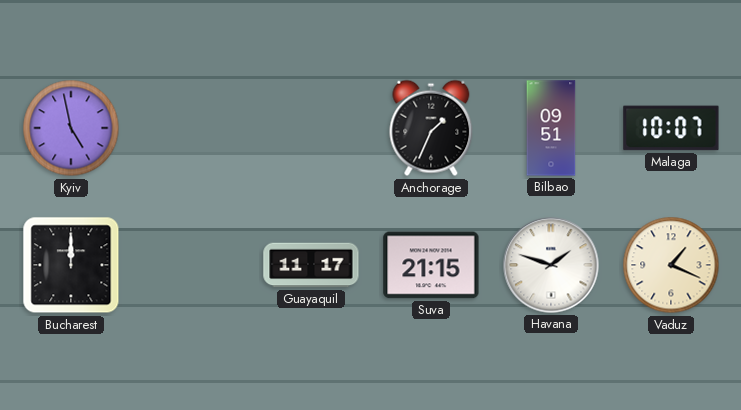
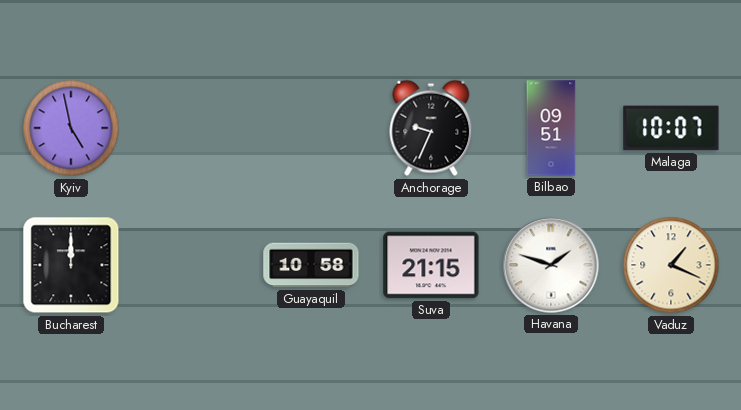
Anchorage: 1:34 -> 9:34 (431, 128)
Guayaquil: 11:17 -> 10:58 (311, 265)
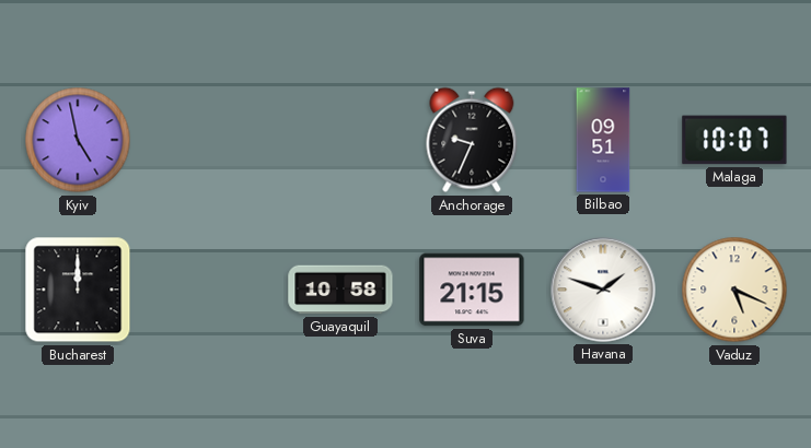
Vaduz: 1:19 -> 5:19 (734, 290)
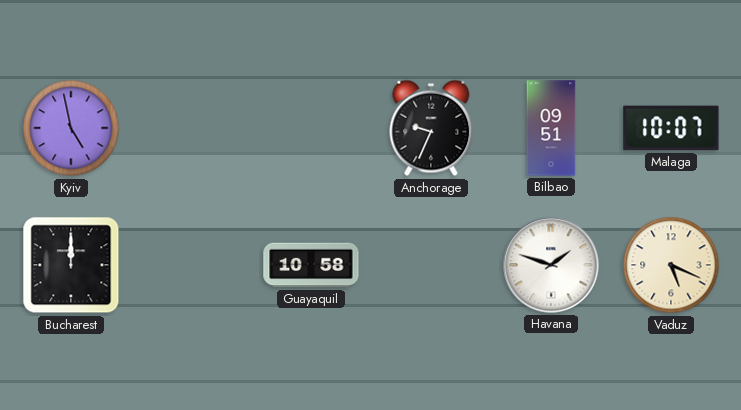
Suva: 21:15 -> none (472, 290)
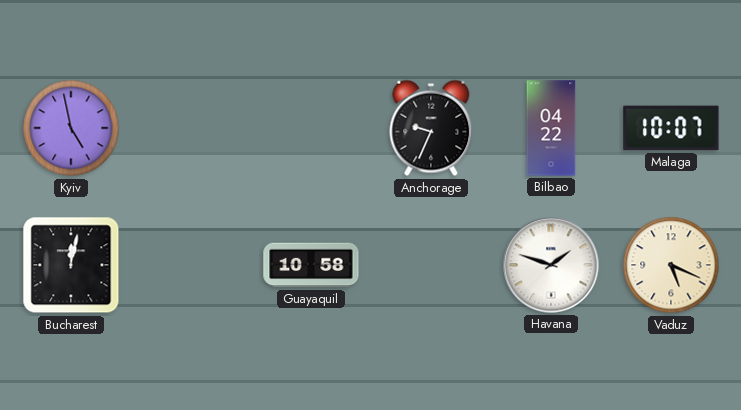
Bilbao: 09:51 -> 04:22 (551, 128)
Bucharest: 12:00 -> 12:02 (71, 265)
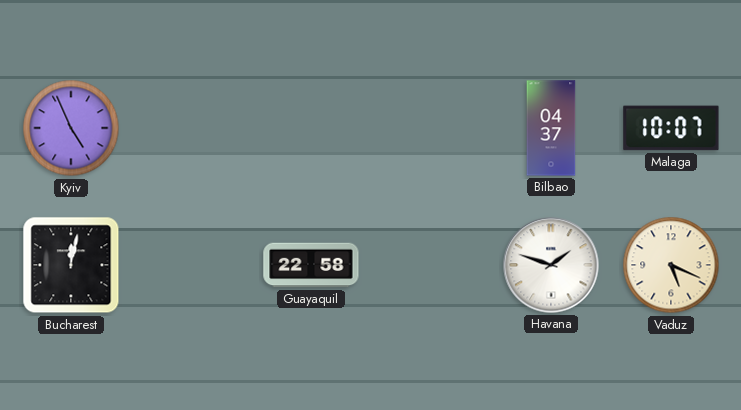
Kyiv: 4:58 -> 4:56 (71, 128)
Anchorage: 9:34 -> none (431, 128)
Bilbao: 04:22 -> 04:37 (551, 128)
Guayaquil: 10:58 -> 22:58 (311, 265)
